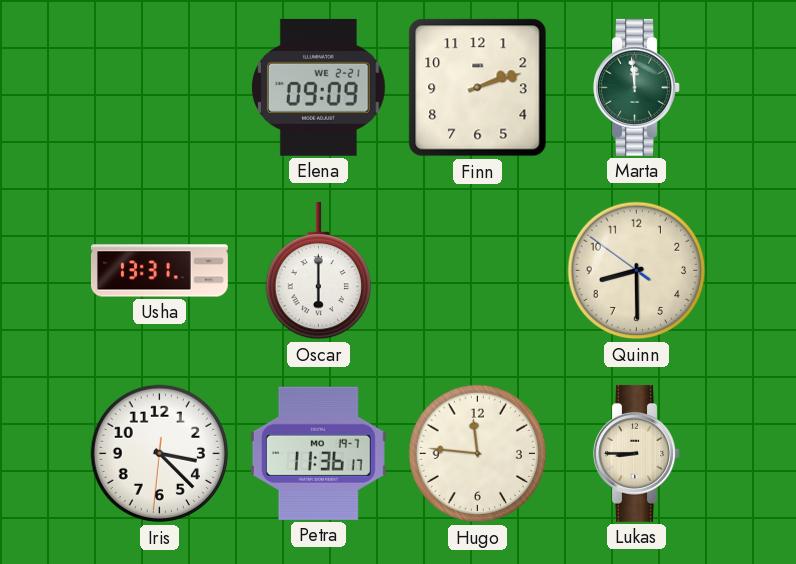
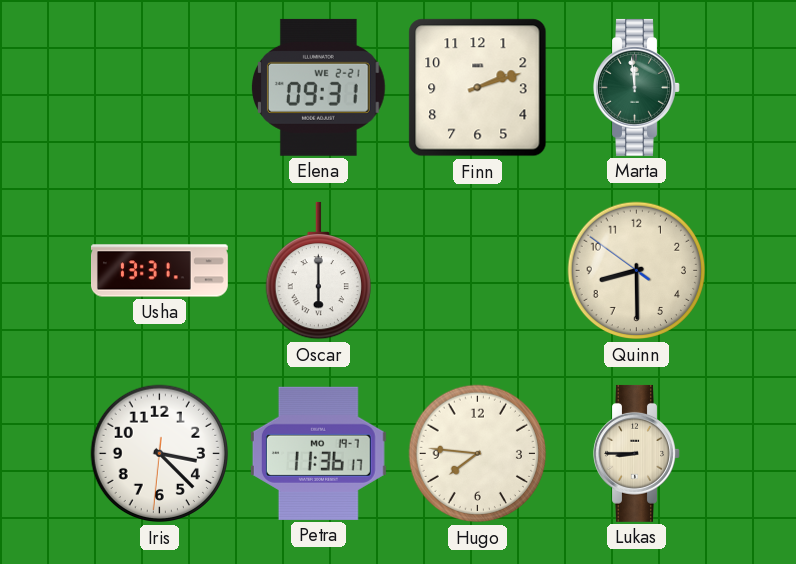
Elena: 09:09 -> 09:31 (319, 87)
Hugo: 11:46 -> 7:46 (478, 454)
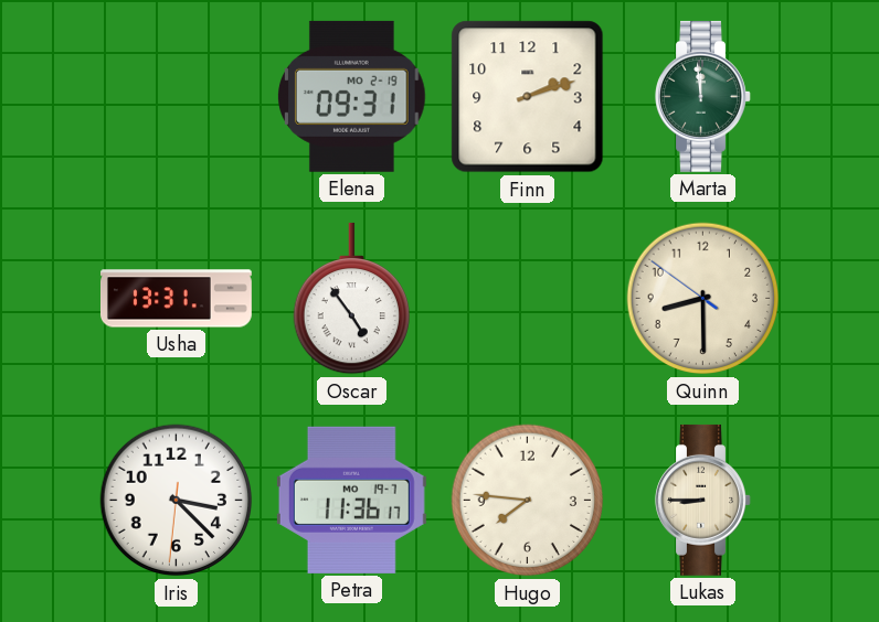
Elena date: WE 2-21 -> MO 2-19 (352, 96)
Oscar: 6:00 -> 4:54 (351, 299)
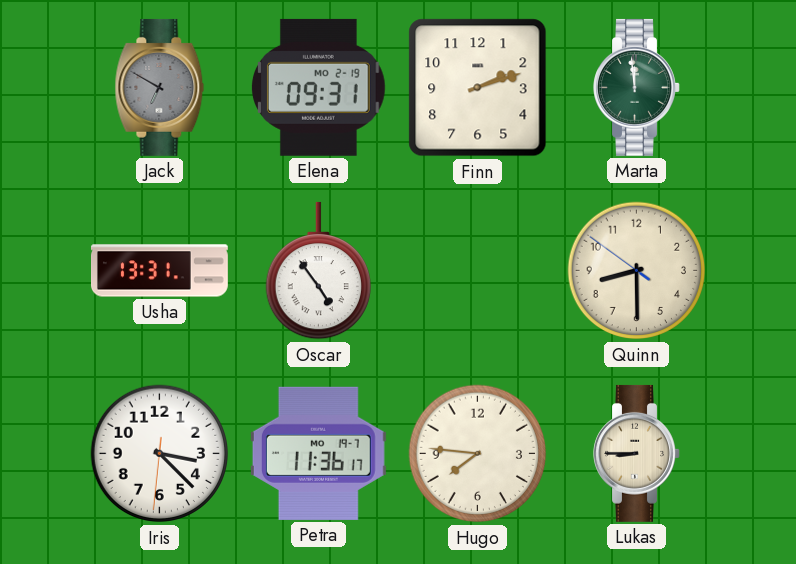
Jack: none -> 6:50 (160, 87)
